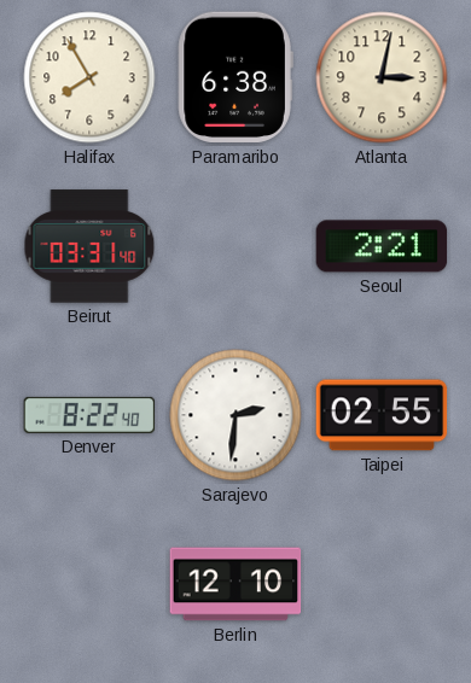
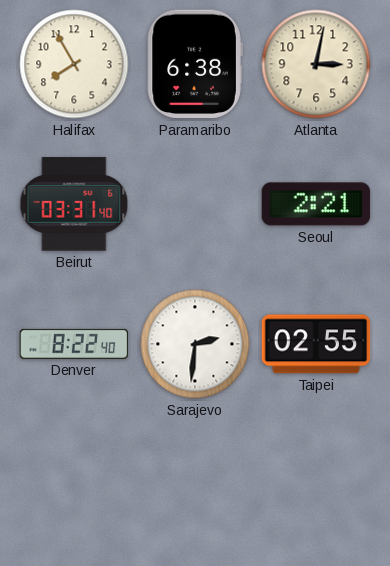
Berlin: 12:10 -> none (235, 584)
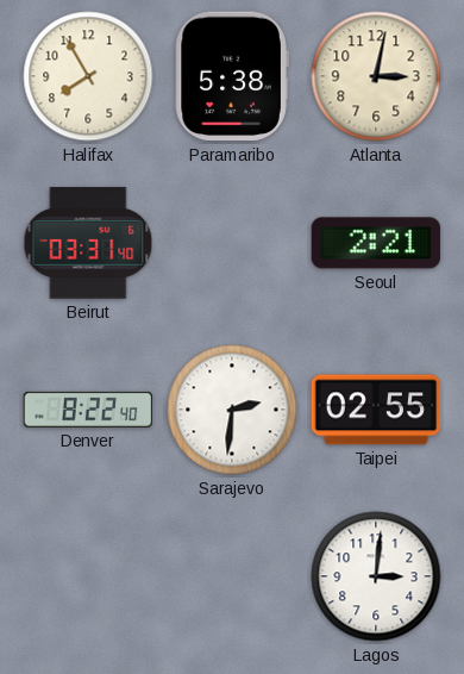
Paramaribo: 6:38 -> 5:38 (232, 76)
Lagos: none -> 3:01 (376, 576)
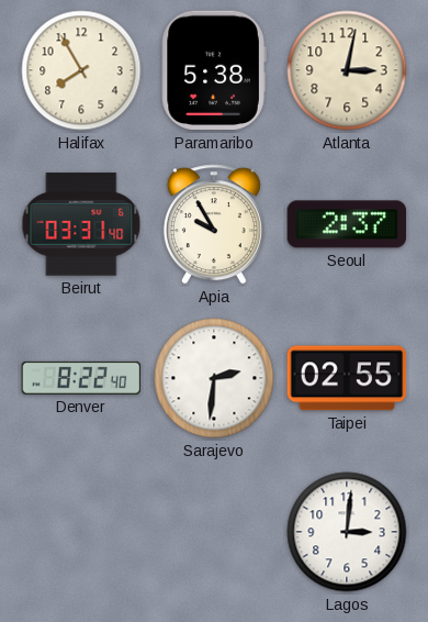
Apia: none -> 9:55 (214, 224)
Seoul: 2:21 -> 2:37 (347, 224)
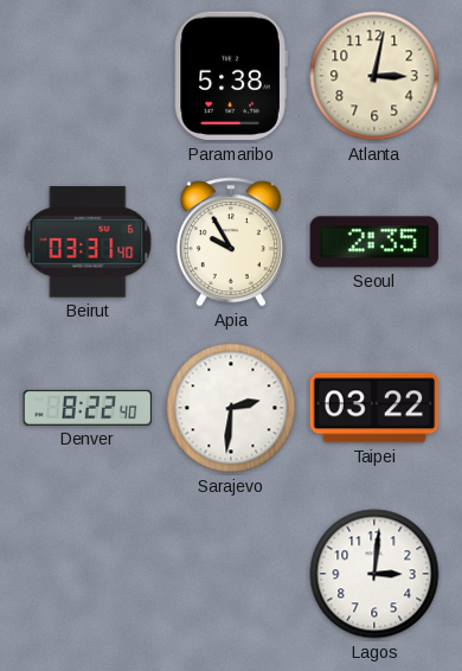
Halifax: 7:55 -> none (81, 70)
Seoul: 2:37 -> 2:35 (374, 242)
Taipei: 02:55 -> 03:22 (374, 408)
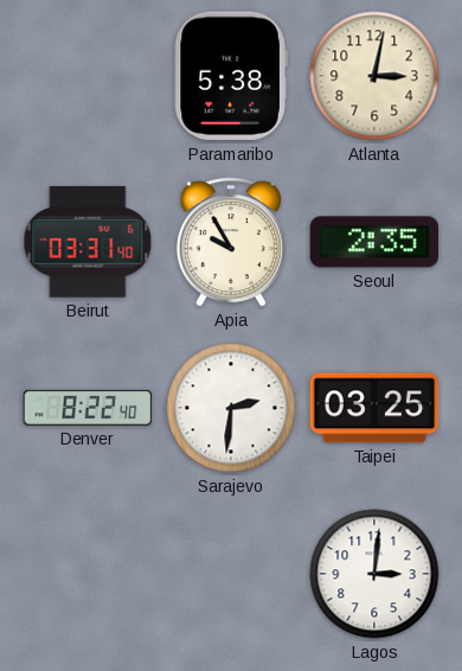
Taipei: 03:22 -> 03:25 (374, 408)
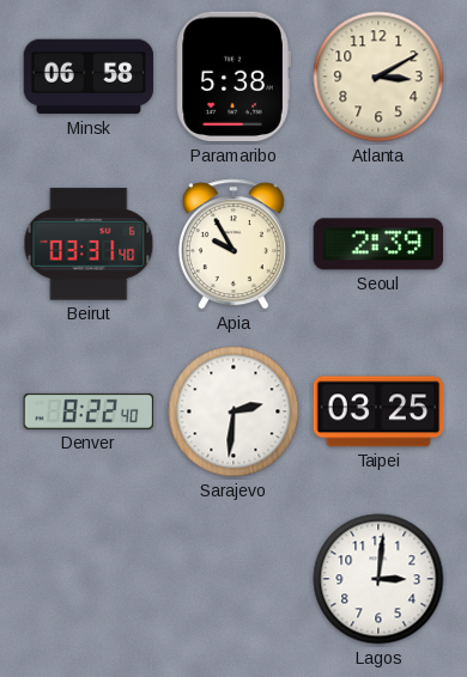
Minsk: none -> 06:58 (89, 77)
Atlanta: 3:02 -> 3:10 (378, 77)
Seoul: 2:35 -> 2:39 (378, 244)
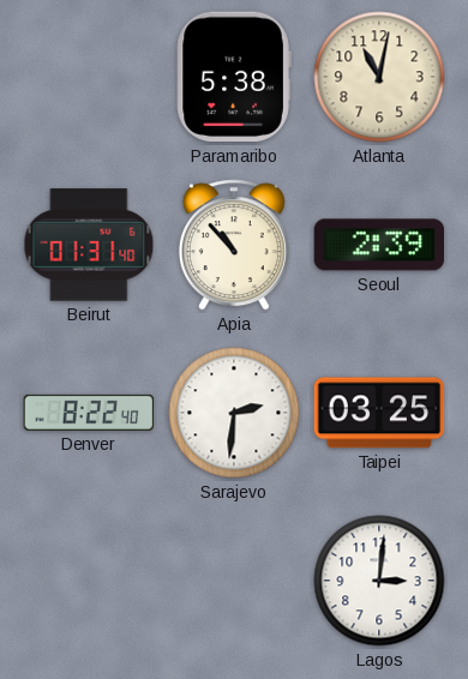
Minsk: 06:58 -> none (89, 77)
Atlanta: 3:10 -> 11:02 (379, 77)
Beirut: 03:31 -> 01:31 (89, 245)
Apia: 9:55 -> 10:53 (234, 245)
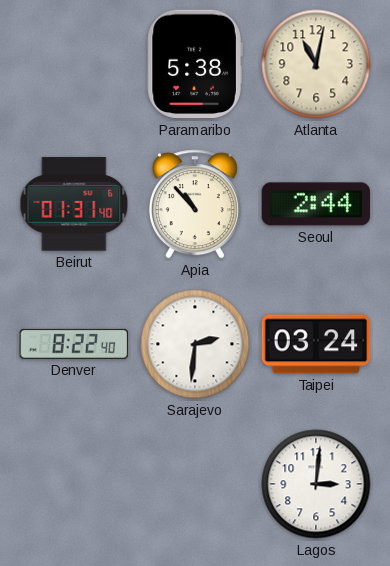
Seoul: 2:39 -> 2:44 (316, 204)
Taipei: 03:25 -> 03:24 (316, 344)
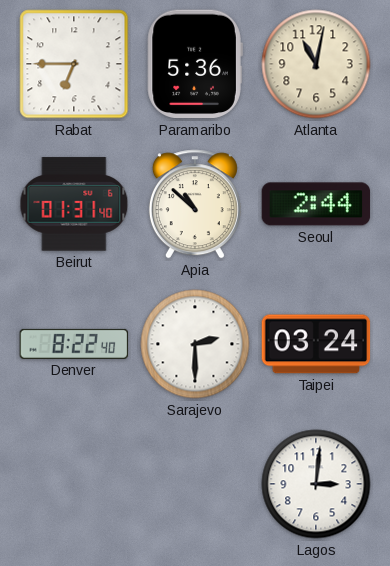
Rabat: none -> 6:45 (74, 64)
Paramaribo: 5:38 -> 5:36 (195, 64)
Apia: 10:53 -> 10:52 (195, 204)
Sarajevo: 2:31 -> 2:30 (195, 344)
